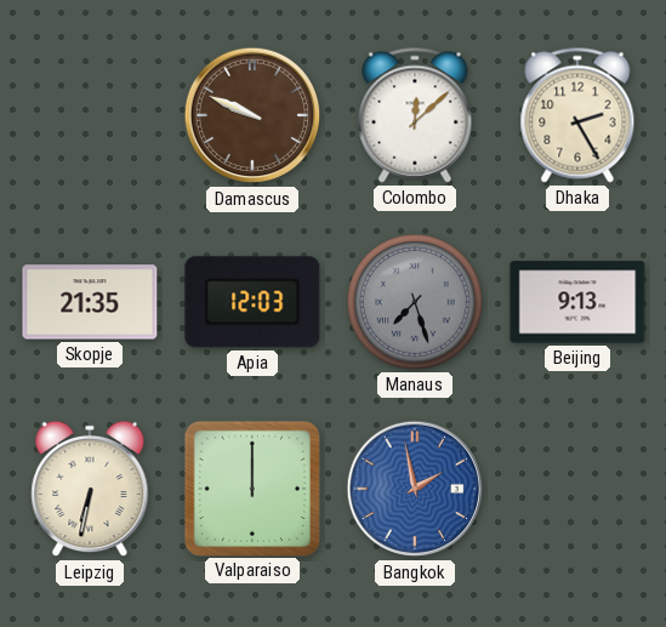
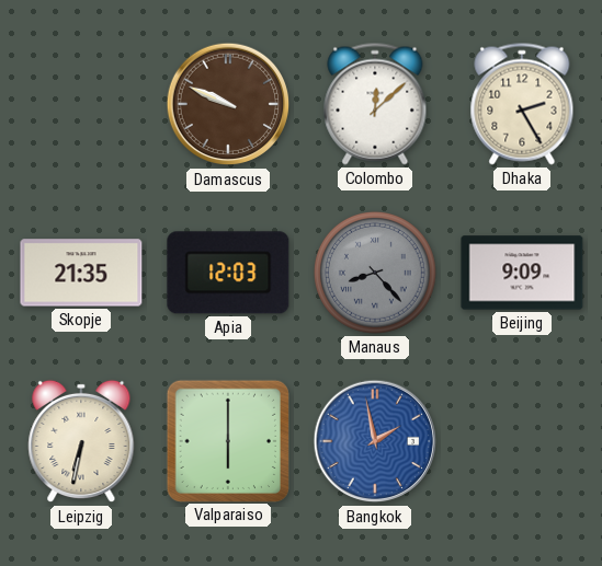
Manaus: 7:27 -> 8:23 (375, 273)
Beijing: 9:13 -> 9:09 (522, 273)
Valparaiso: 12:00 -> 6:00 (227, 440)
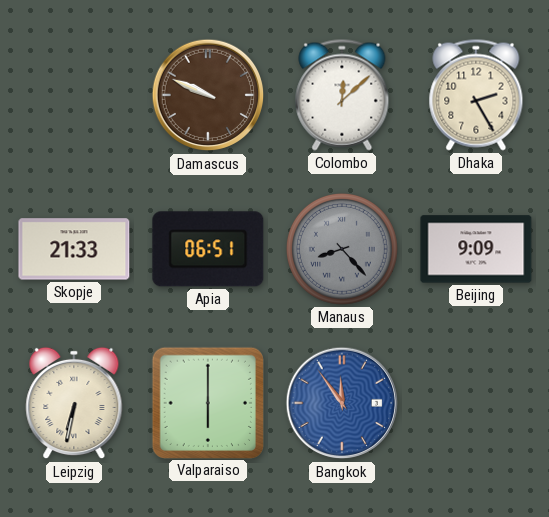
Skopje: 21:35 -> 21:33 (74, 249)
Apia: 12:03 -> 06:51 (208, 249)
Bangkok: 1:58 -> 11:54 (342, 403)
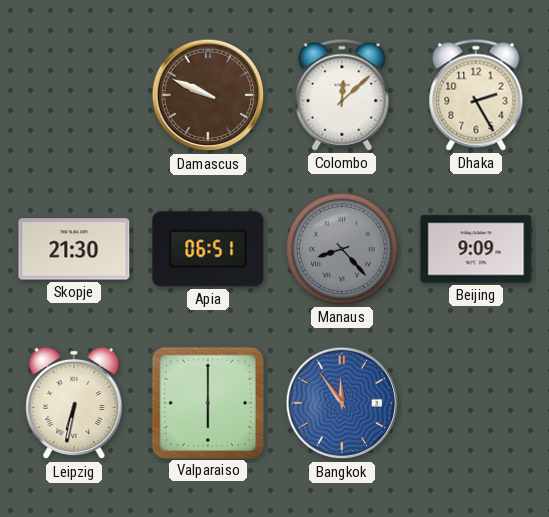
Skopje: 21:33 -> 21:30 (74, 249)
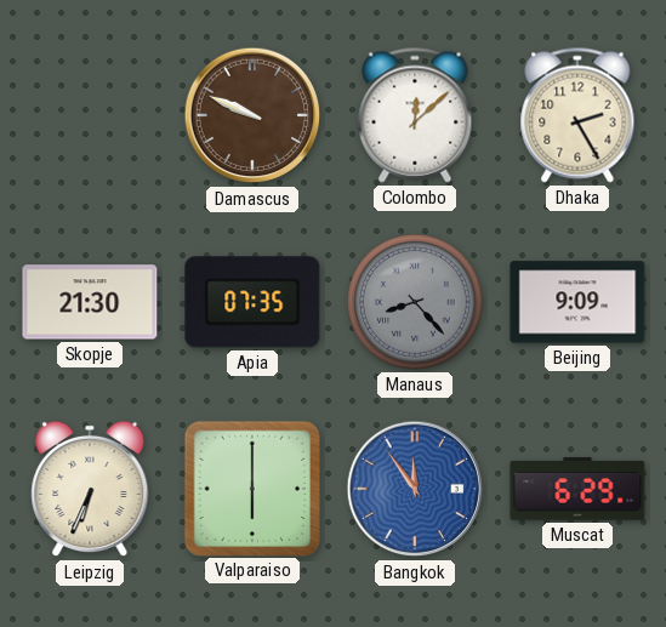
Apia: 06:51 -> 07:35 (252, 302)
Leipzig: 6:32 -> 6:34 (90, 489)
Muscat: none -> 6:29 (577, 489)
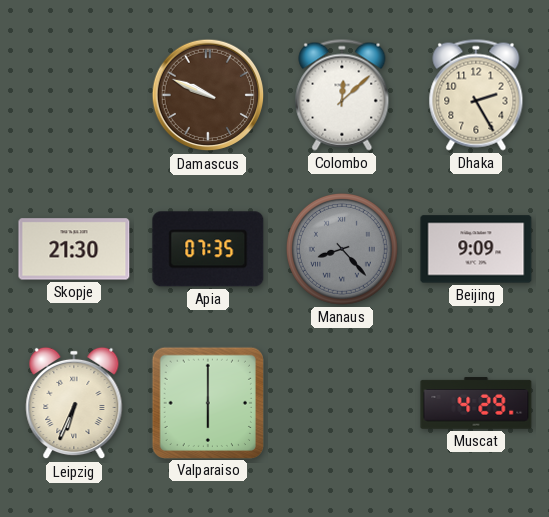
Bangkok: 11:54 -> none (415, 489)
Muscat: 6:29 -> 4:29 (476, 403)
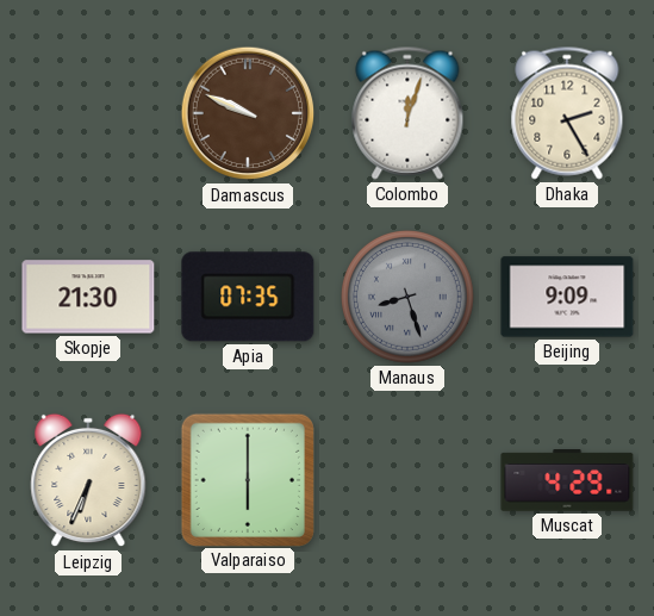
Colombo: 12:08 -> 12:03 (407, 113)
Manaus: 8:23 -> 8:27 (407, 297)
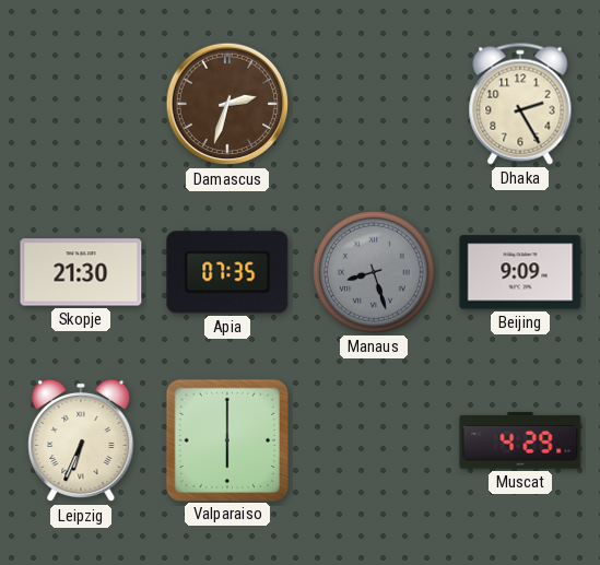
Damascus: 9:49 -> 2:33 (227, 104)
Colombo: 12:03 -> none (407, 113)
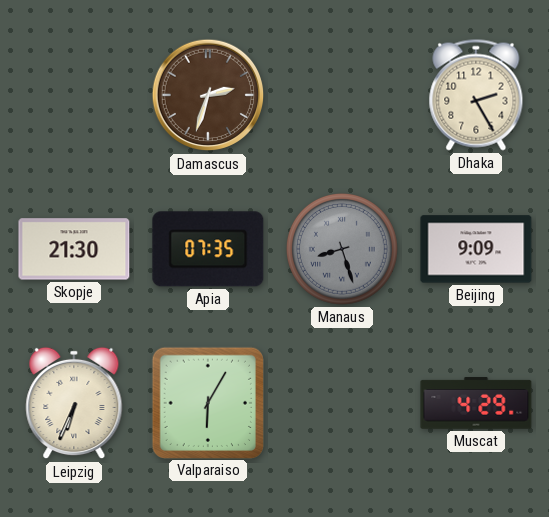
Valparaiso: 6:00 -> 6:05 (207, 402)
